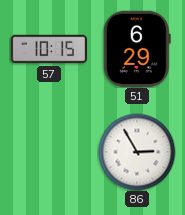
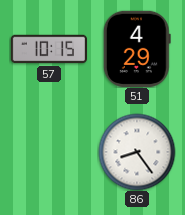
51: 6:29 -> 4:29 (137, 49)
86: 2:55 -> 8:24 (137, 152)
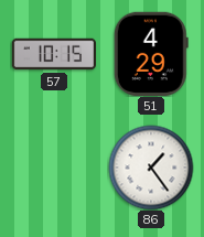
86: 8:24 -> 1:24 (151, 168)
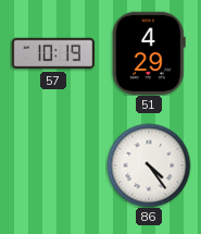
57: 10:15 -> 10:19 (52, 53)
86: 1:24 -> 4:24 (149, 165)
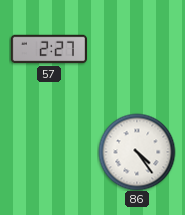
57: 10:19 -> 2:27 (48, 49)
51: 4:29 -> none (149, 53)
